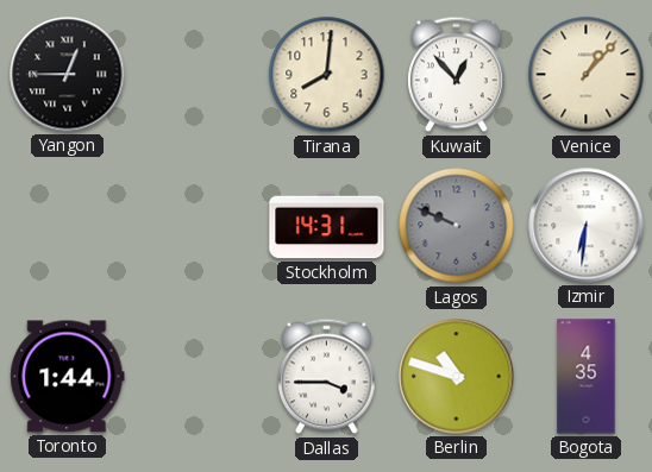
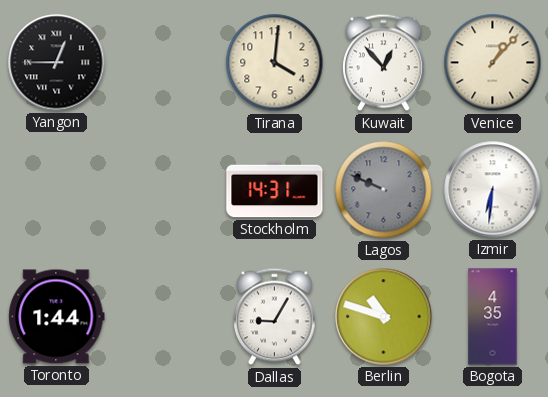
Tirana: 8:01 -> 4:01 (275, 63)
Dallas: 3:45 -> 9:05 (275, 317)
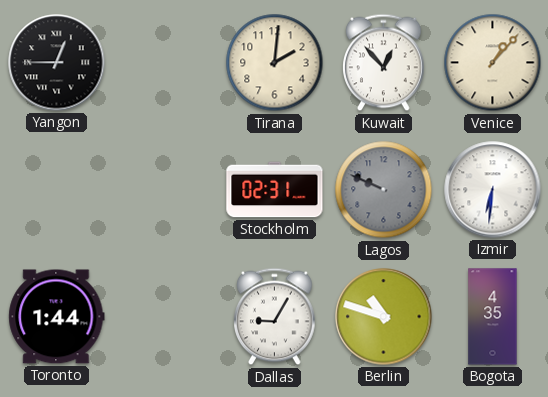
Tirana: 4:01 -> 2:01 (275, 63)
Stockholm: 14:31 -> 02:31 (275, 190)
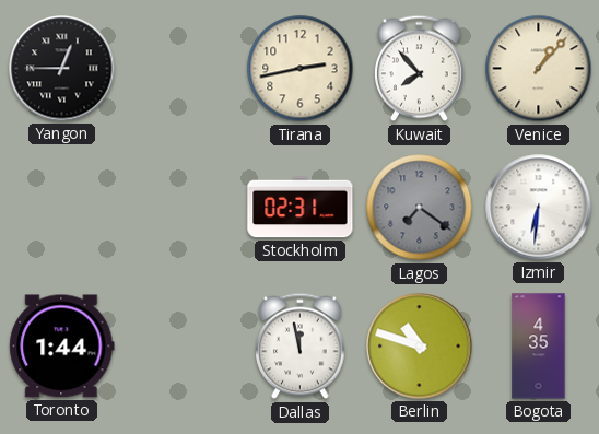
Tirana: 2:01 -> 2:43 (301, 69)
Kuwait: 12:53 -> 7:53 (420, 69)
Lagos: 9:49 -> 7:21 (420, 208)
Dallas: 9:05 -> 11:58 (301, 347)
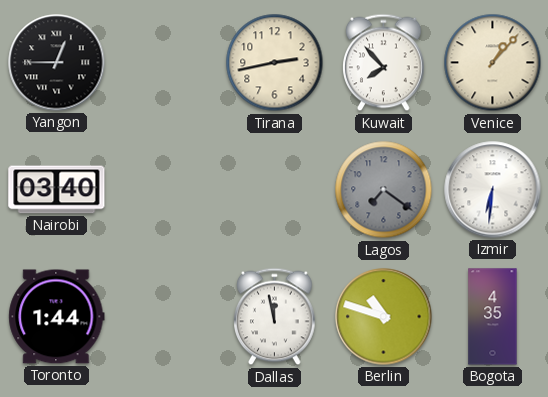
Nairobi: none -> 03:40 (57, 190)
Stockholm: 02:31 -> none (301, 208)
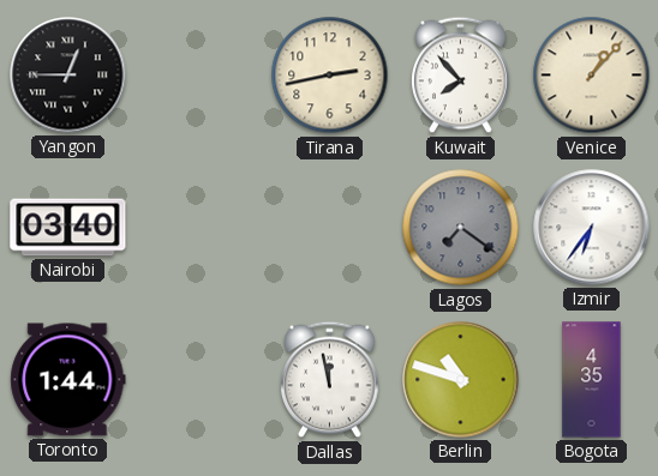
Izmir: 6:31 -> 6:36 (592, 228)
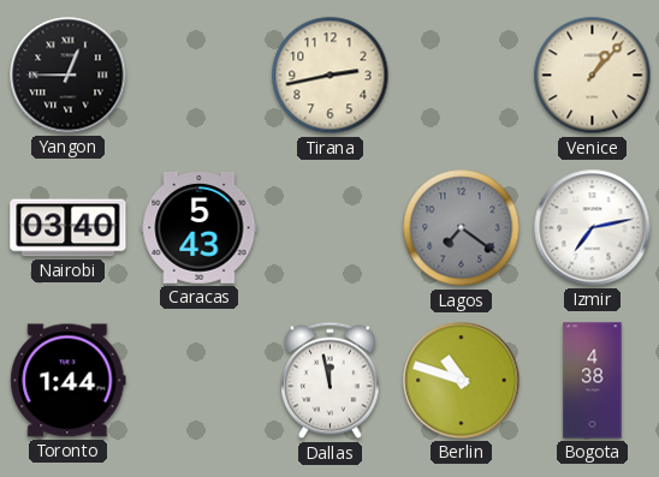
Kuwait: 7:53 -> none (461, 76)
Caracas: none -> 5:43 (200, 227)
Izmir: 6:36 -> 7:13 (593, 228)
Bogota: 4:35 -> 4:38 (593, 381)
